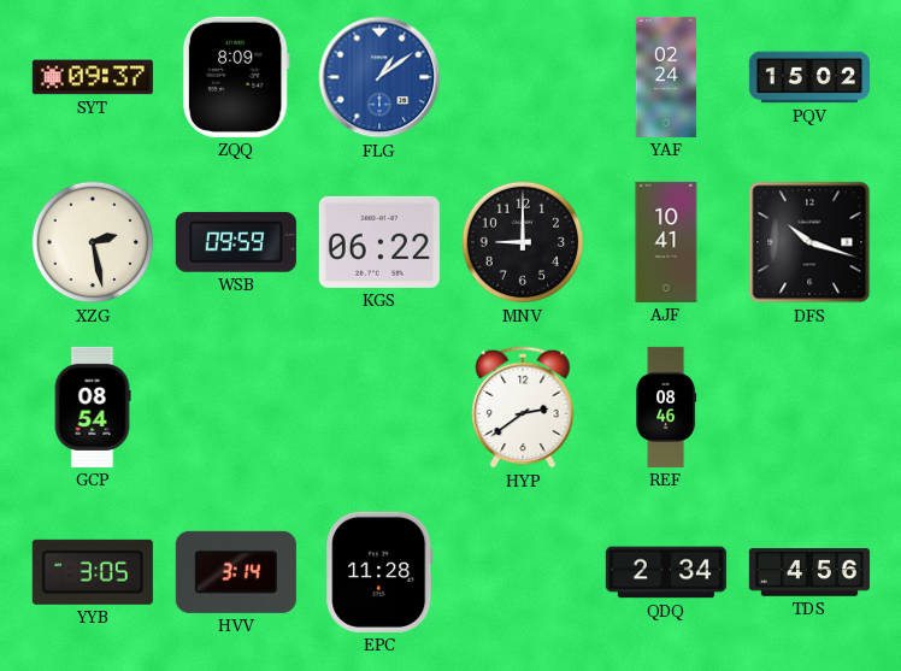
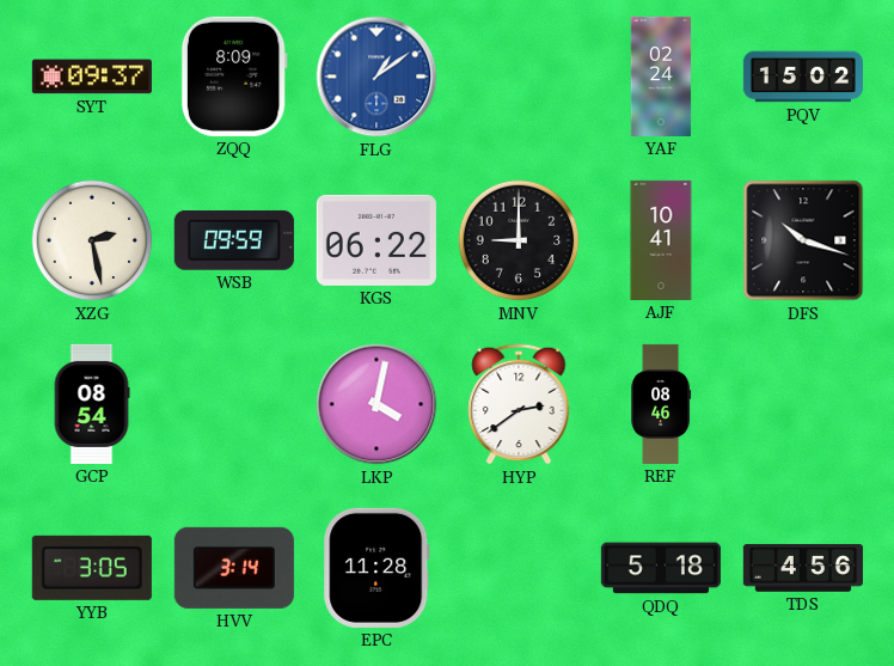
LKP: none -> 4:02 (376, 404)
QDQ: 2:34 -> 5:18 (661, 568)
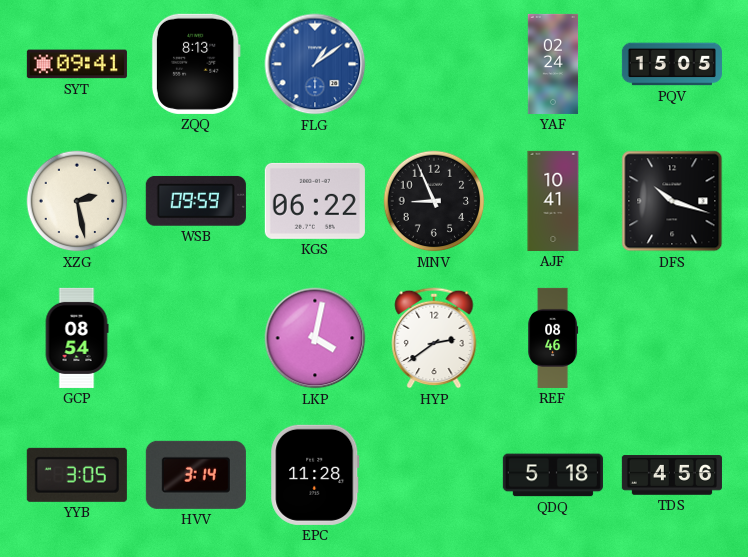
SYT: 09:37 -> 09:41 (77, 64)
ZQQ: 8:09 -> 8:13 (196, 64)
PQV: 15:02 -> 15:05 (672, 64)
MNV: 9:00 -> 8:56 (434, 201)
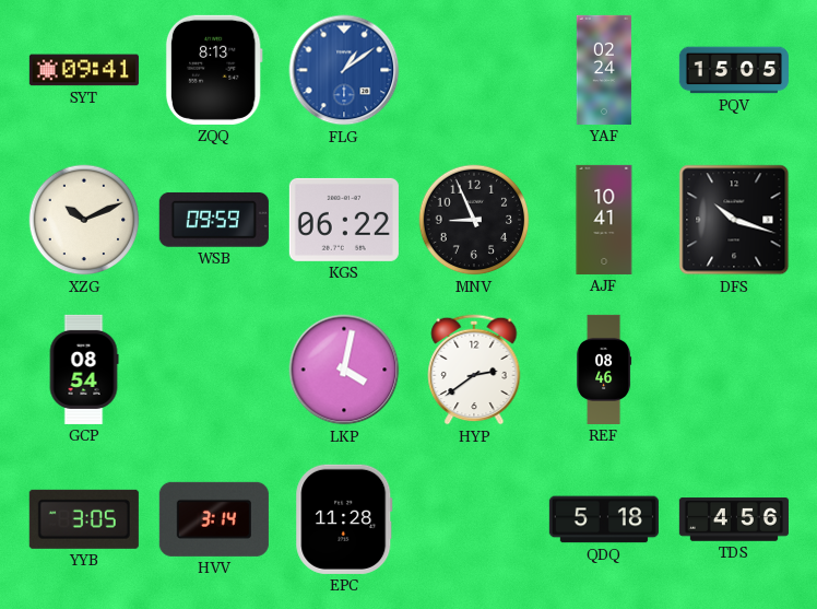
XZG: 2:28 -> 10:11 (84, 220)
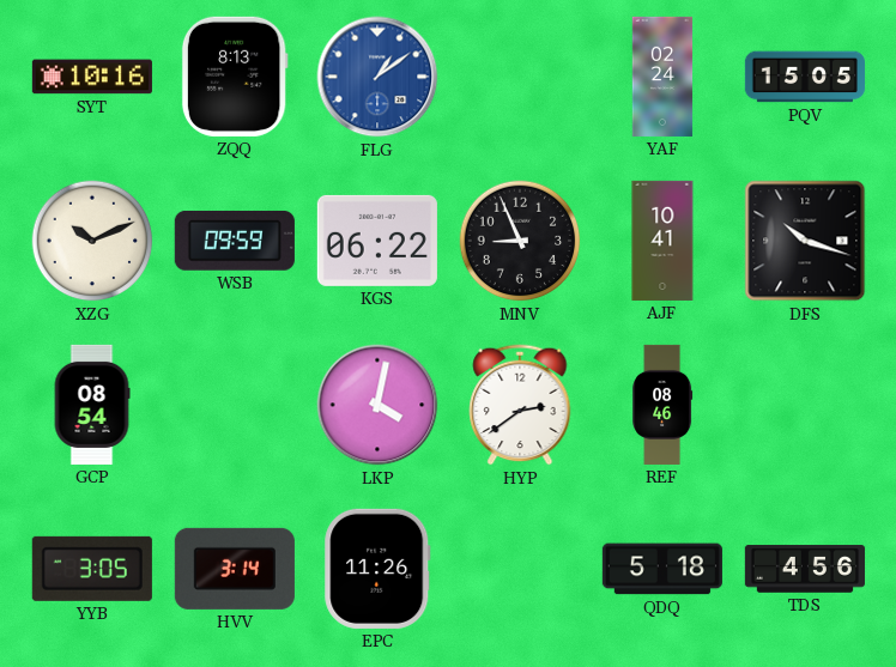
SYT: 09:41 -> 10:16 (92, 77)
EPC: 11:28 -> 11:26 (377, 569)
